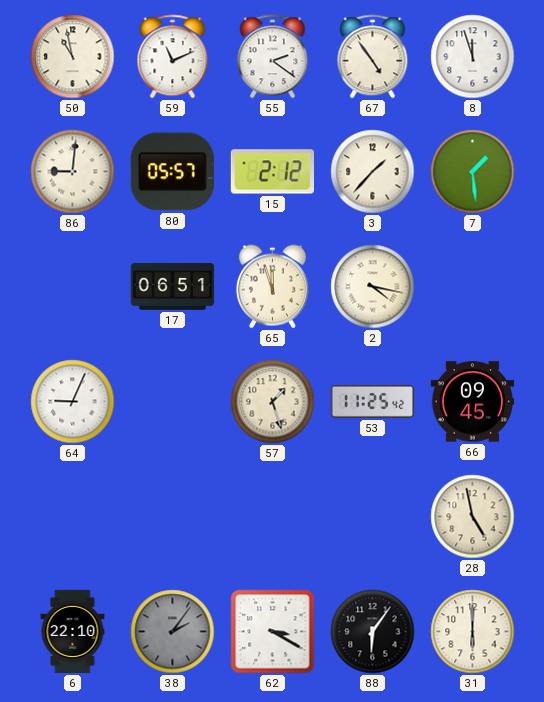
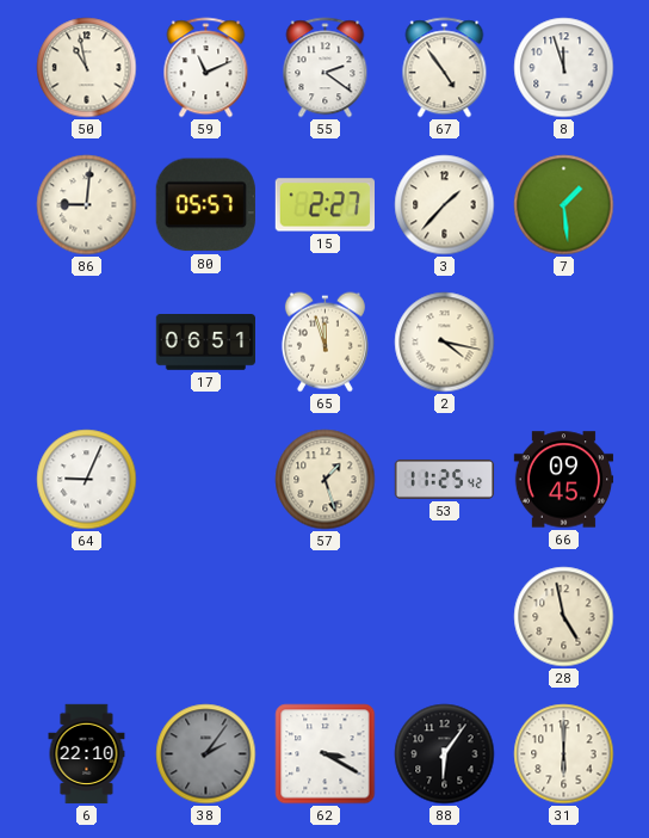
15: 2:12 -> 2:27 (324, 205)
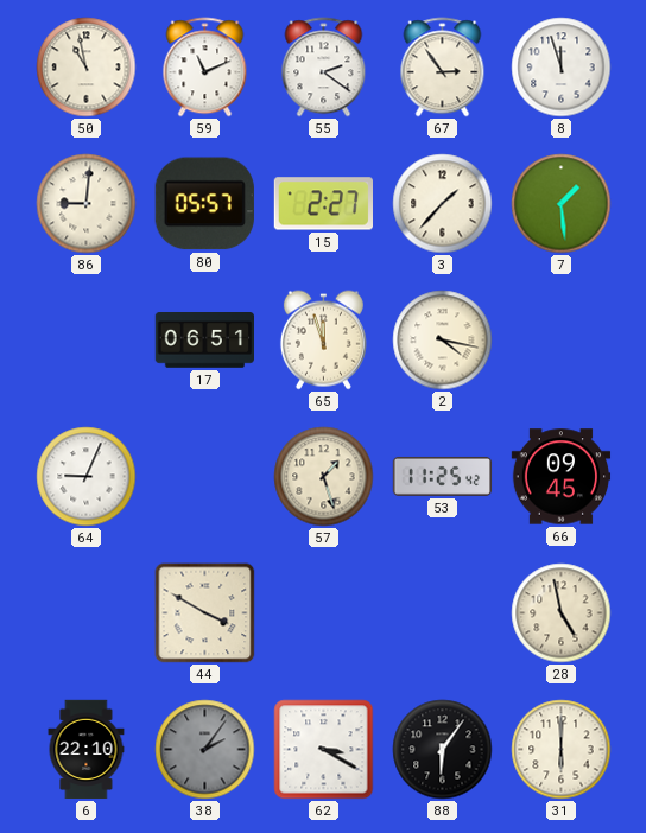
67: 4:54 -> 2:54 (443, 68)
44: none -> 3:50 (205, 613)
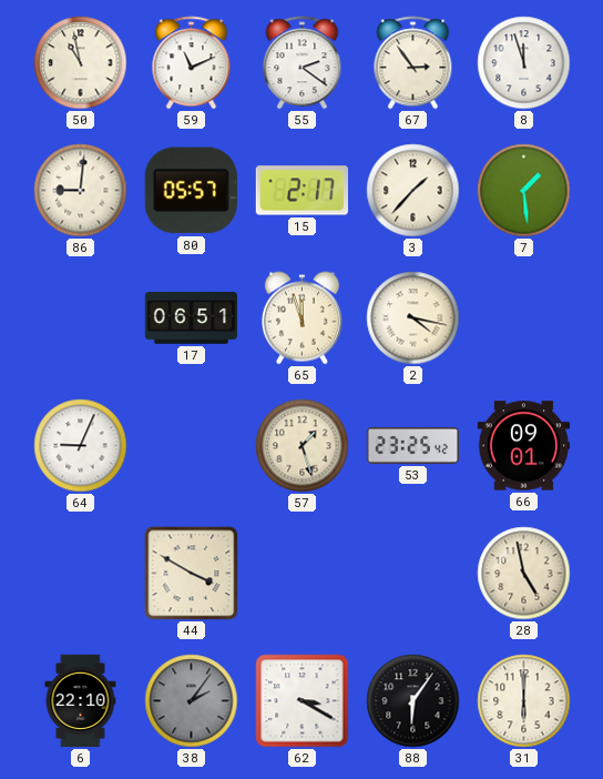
15: 2:27 -> 2:17 (301, 191)
53: 11:25 -> 23:25 (413, 445)
66: 09:45 -> 09:01 (524, 446)
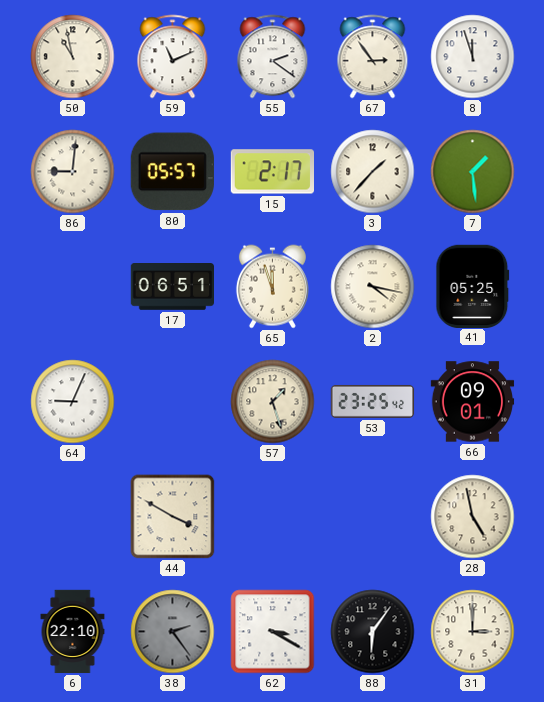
41: none -> 05:25 (473, 286)
38: 2:06 -> 2:24 (173, 632)
31: 6:00 -> 3:00 (473, 632)
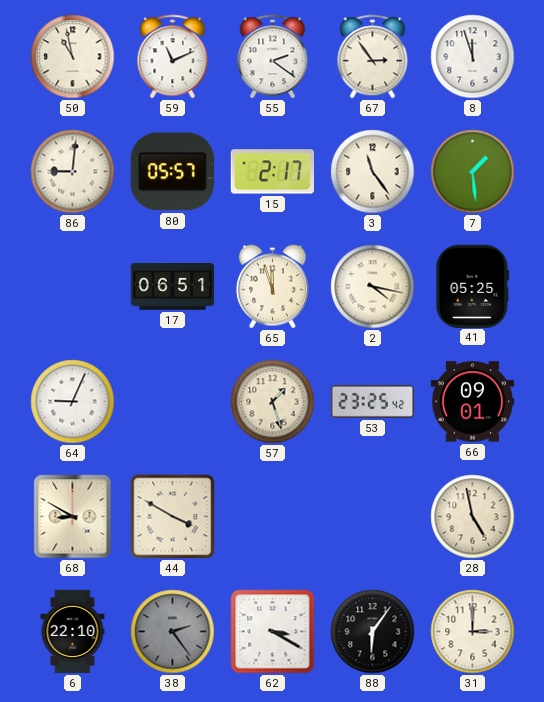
3: 1:37 -> 11:24 (373, 172)
68: none -> 8:50 (73, 517)
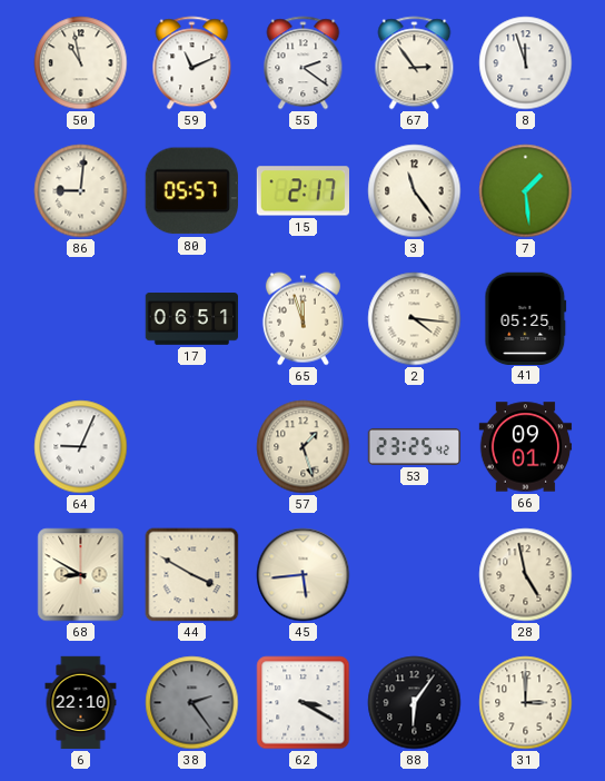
2: 4:17 -> 4:16 (415, 319)
45: none -> 5:44 (304, 575)
